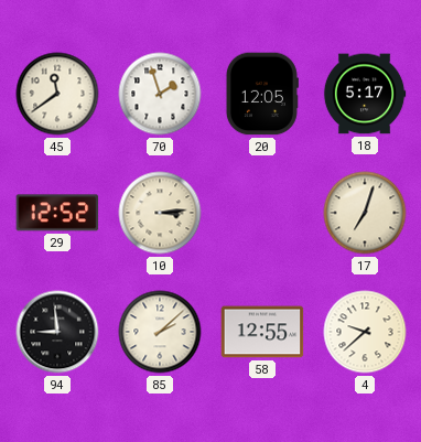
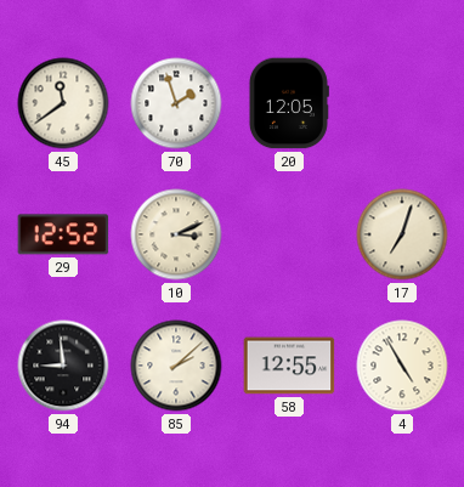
18: 5:17 -> none (365, 94)
10: 3:14 -> 3:11 (176, 234)
4: 9:38 -> 4:55 (402, 366)
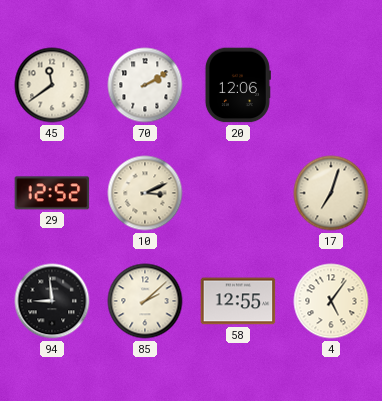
70: 1:57 -> 2:10 (145, 85)
20: 12:05 -> 12:06 (237, 85)
4: 4:55 -> 5:06 (331, 301)
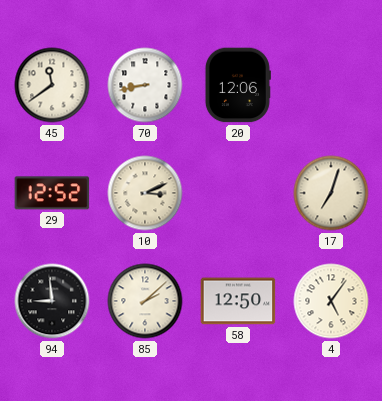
70: 2:10 -> 8:43 (145, 85)
58: 12:55 -> 12:50 (238, 301)
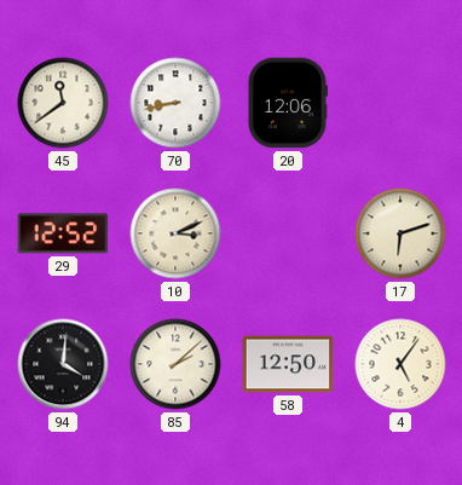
17: 7:03 -> 6:12 (400, 233)
94: 8:59 -> 4:01 (63, 364)
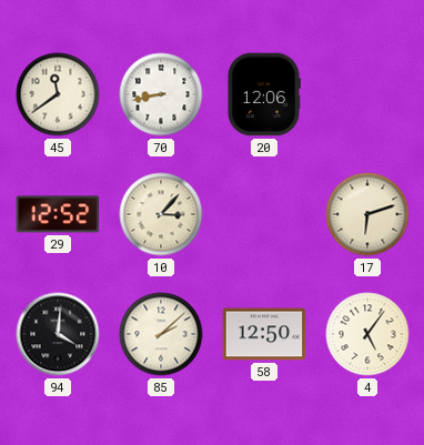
10: 3:11 -> 3:07 (161, 214)
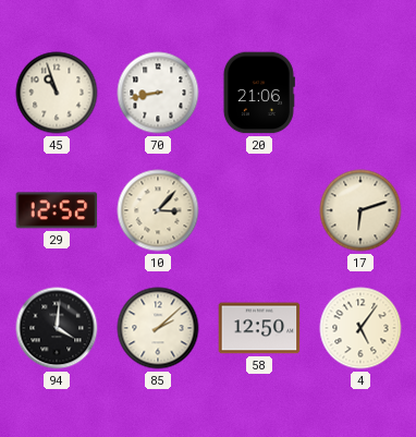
45: 11:39 -> 10:57 (57, 93)
20: 12:06 -> 21:06 (258, 93)
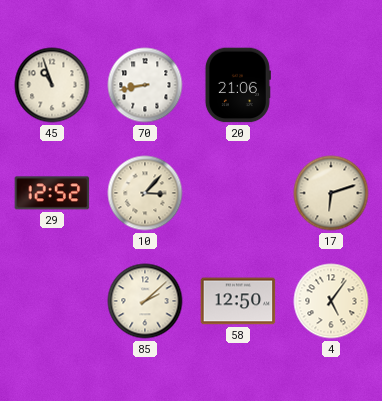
94: 4:01 -> none (57, 328)
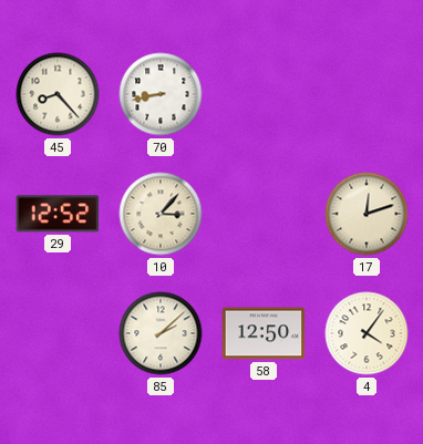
45: 10:57 -> 8:23 (58, 94)
20: 21:06 -> none (237, 85)
17: 6:12 -> 12:12 (367, 214)
4: 5:06 -> 4:06 (367, 333)
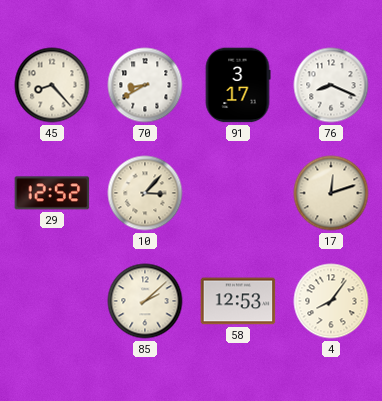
70: 8:43 -> 8:40 (145, 85)
91: none -> 3:17 (238, 85)
76: none -> 8:19 (331, 85)
58: 12:50 -> 12:53 (238, 301)
4: 4:06 -> 8:06 (331, 301)
